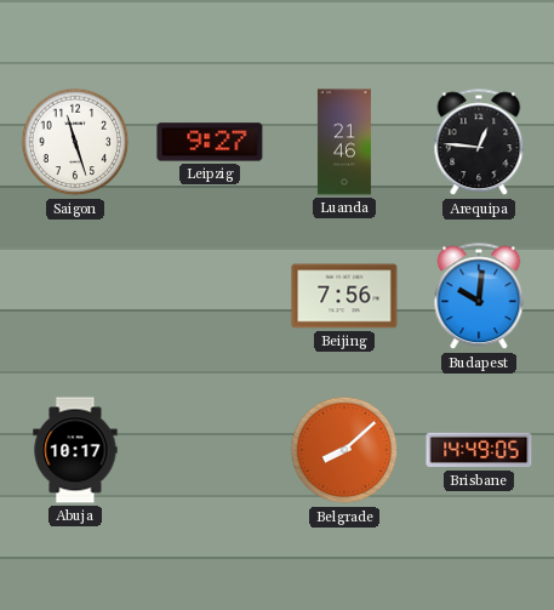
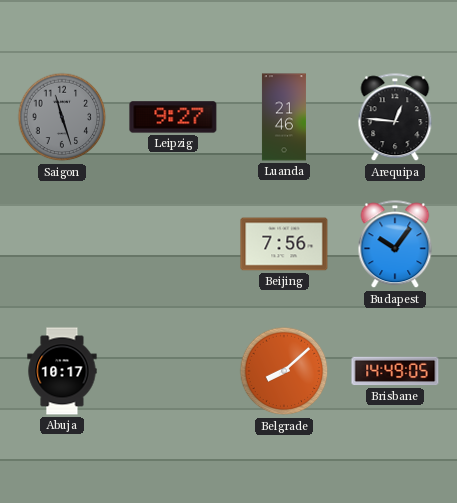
Saigon dial: white -> grey (62, 117)
Budapest: 10:01 -> 10:06 (395, 245)
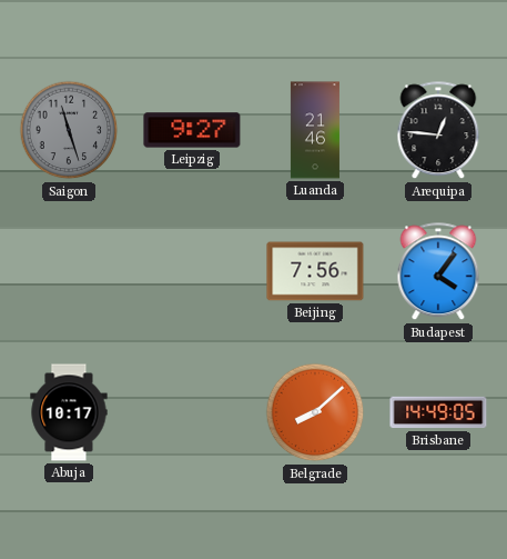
Budapest: 10:06 -> 4:06 (438, 272)
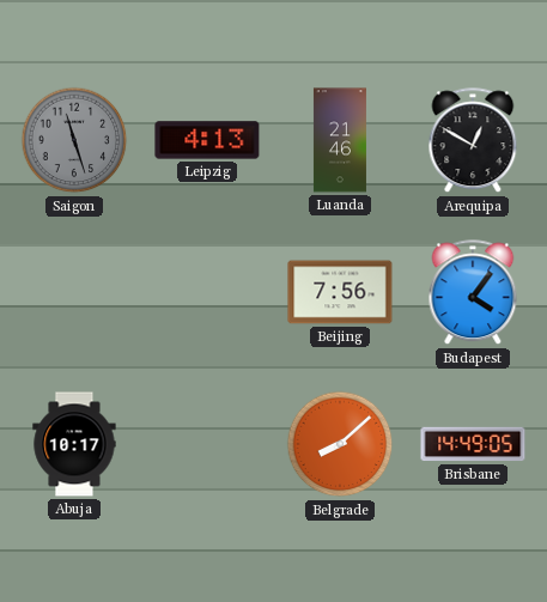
Leipzig: 9:27 -> 4:13 (207, 140)
Arequipa: 12:46 -> 12:50 (473, 141)
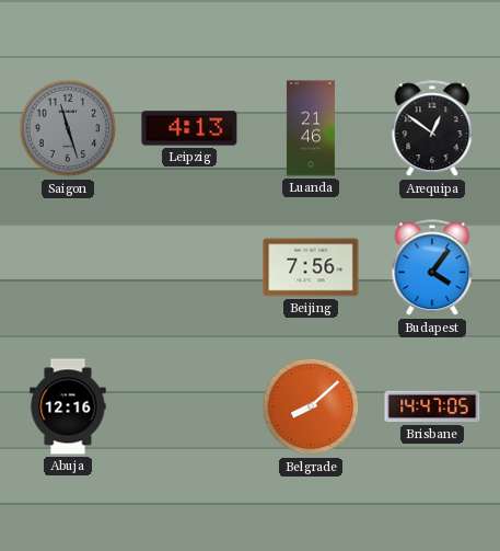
Arequipa: 12:50 -> 12:51 (432, 129)
Abuja: 10:17 -> 12:16 (68, 406)
Brisbane: 14:49 -> 14:47 (432, 406)
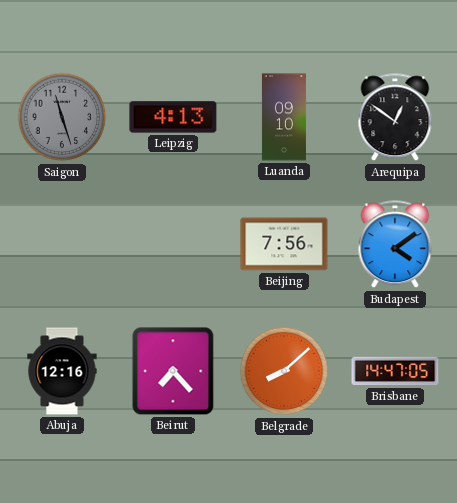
Luanda: 21:46 -> 09:10 (284, 117)
Budapest: 4:06 -> 4:09 (395, 245)
Beirut: none -> 7:23 (173, 371)
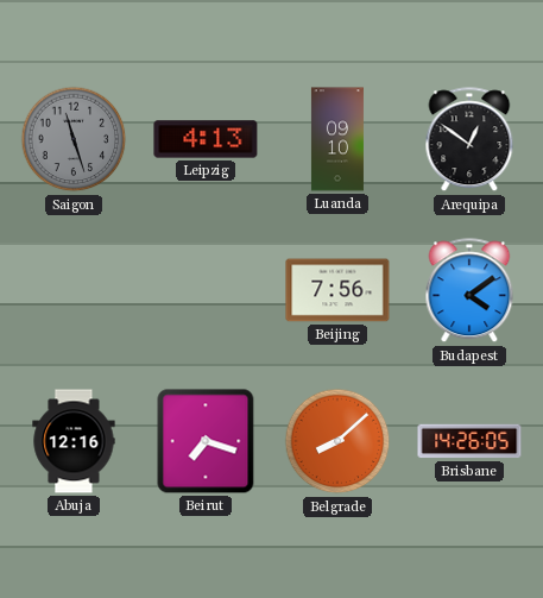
Beirut: 7:23 -> 7:18 (206, 441)
Brisbane: 14:47 -> 14:26 (469, 441)
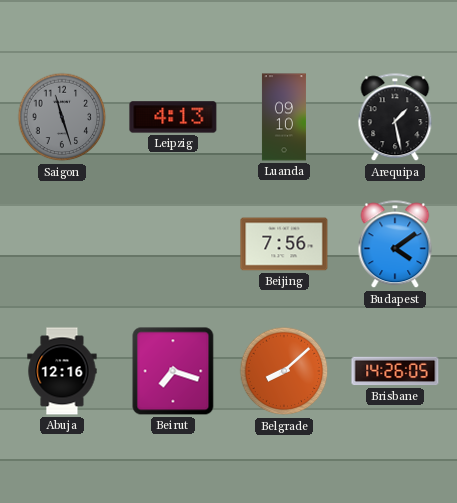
Arequipa: 12:51 -> 1:28 (395, 118)
